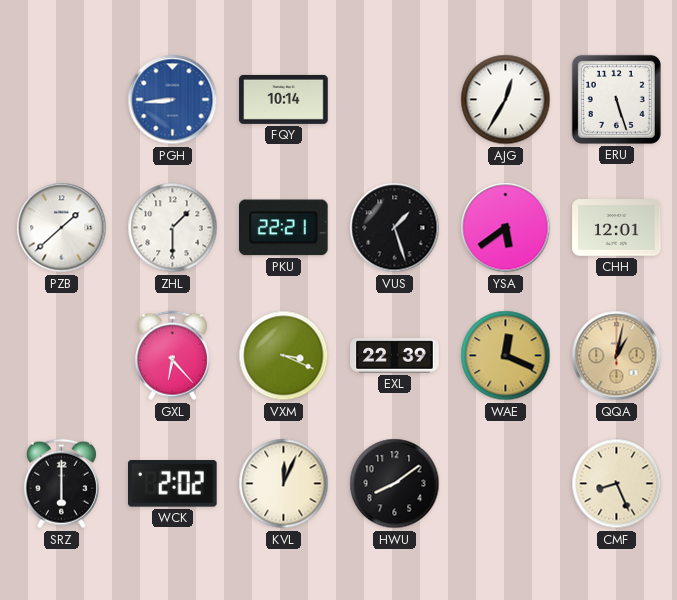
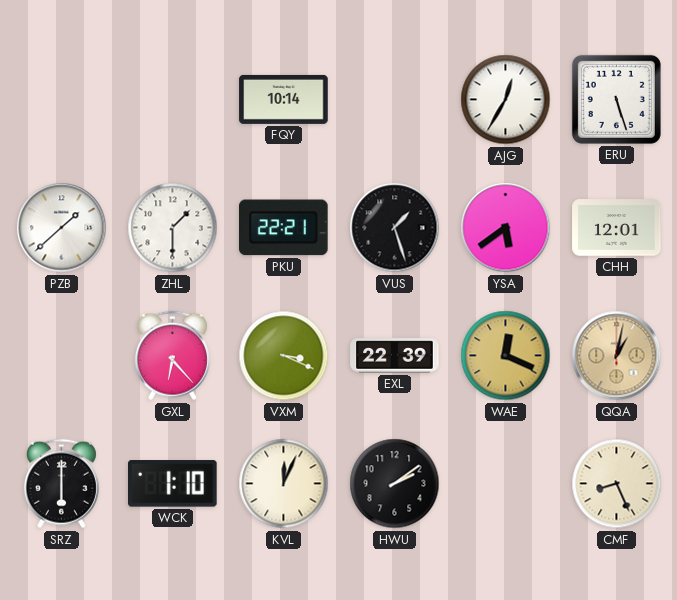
PGH: 8:44 -> none (173, 100)
WCK: 2:02 -> 1:10 (173, 484)
HWU: 8:09 -> 2:09 (395, 484)
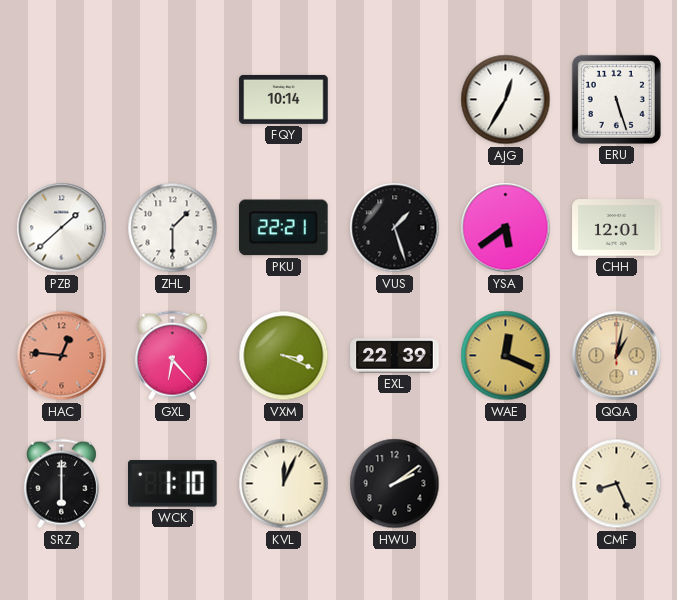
HAC: none -> 12:46 (62, 356)
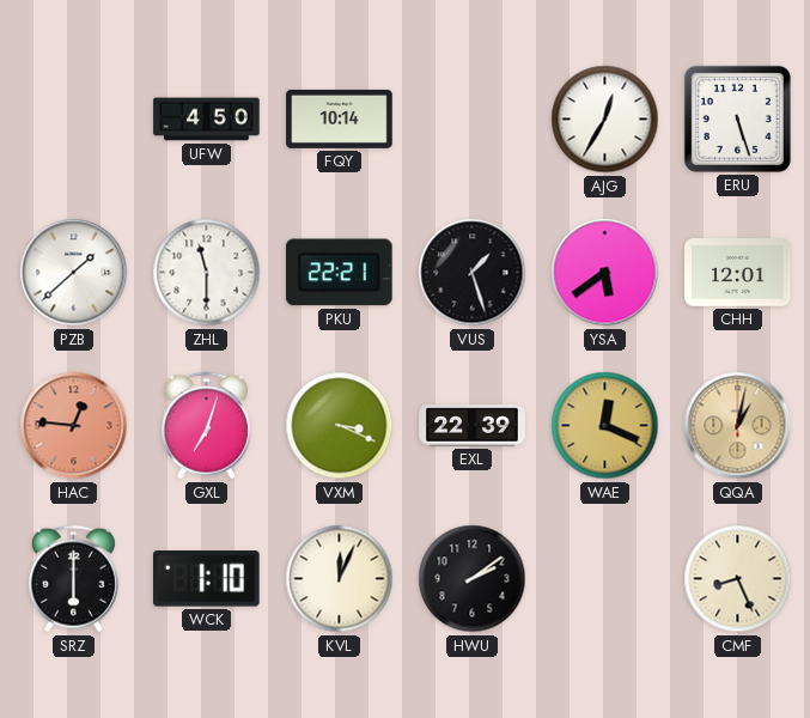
UFW: none -> 4:50 (207, 120)
ZHL: 1:30 -> 11:30 (207, 273)
GXL: 6:23 -> 7:03 (206, 426)
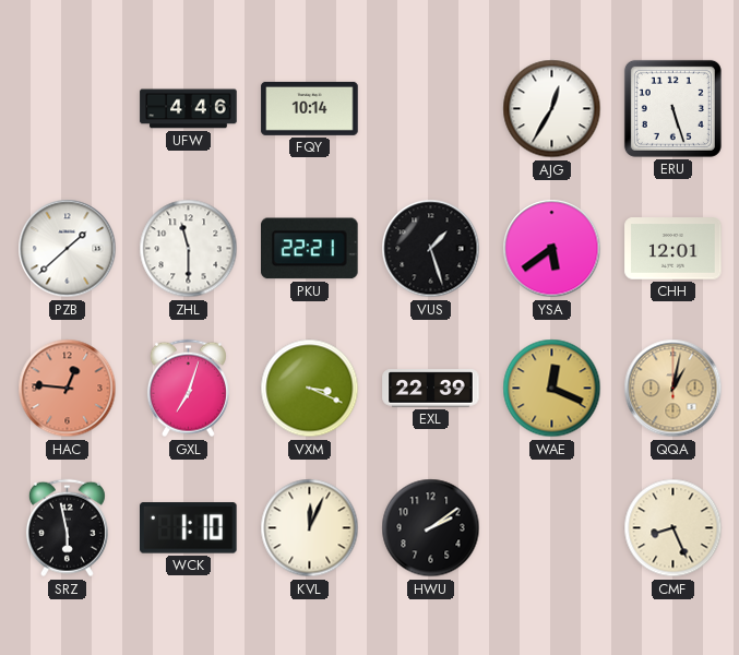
UFW: 4:50 -> 4:46 (189, 109)
SRZ: 6:00 -> 5:58 (67, 528)
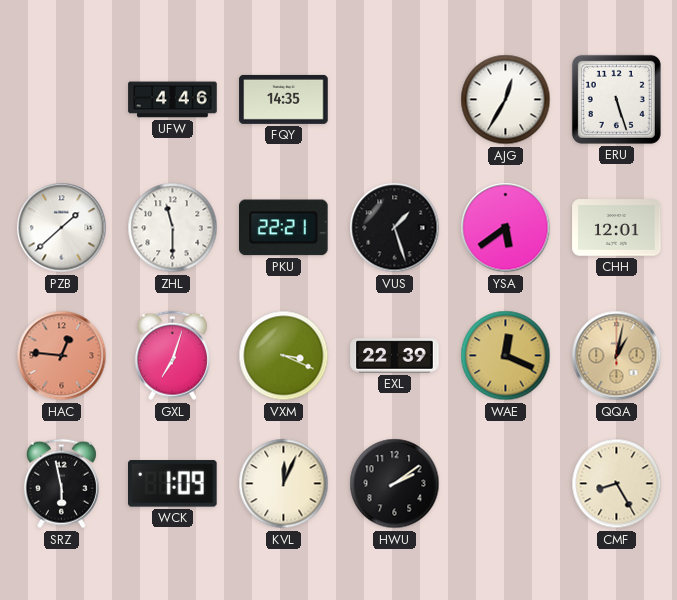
FQY: 10:14 -> 14:35 (284, 99)
WCK: 1:10 -> 1:09 (173, 484)
CMF: 8:26 -> 8:25 (617, 484)
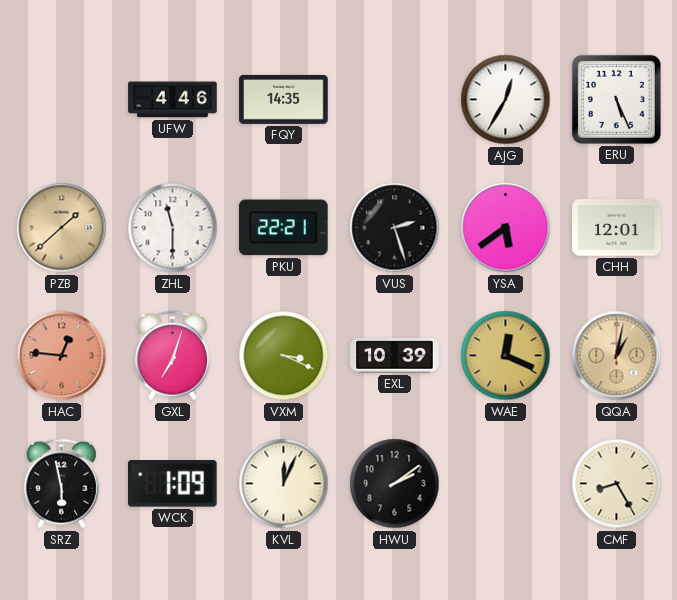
ERU: 5:27 -> 5:26 (616, 99)
PZB dial: white -> champagne (62, 228)
VUS: 1:27 -> 2:27 (395, 228)
EXL: 22:39 -> 10:39 (395, 356)
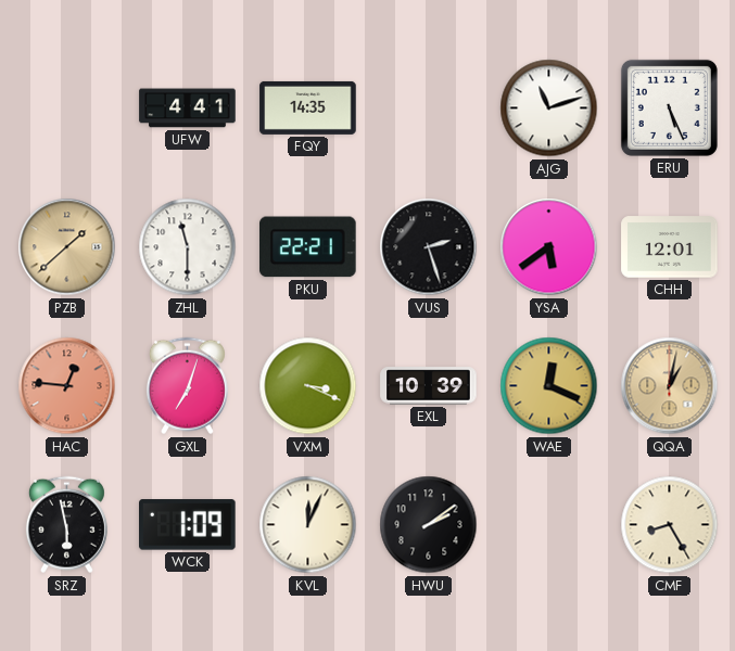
UFW: 4:46 -> 4:41 (188, 108)
AJG: 12:35 -> 11:12 (549, 108)
